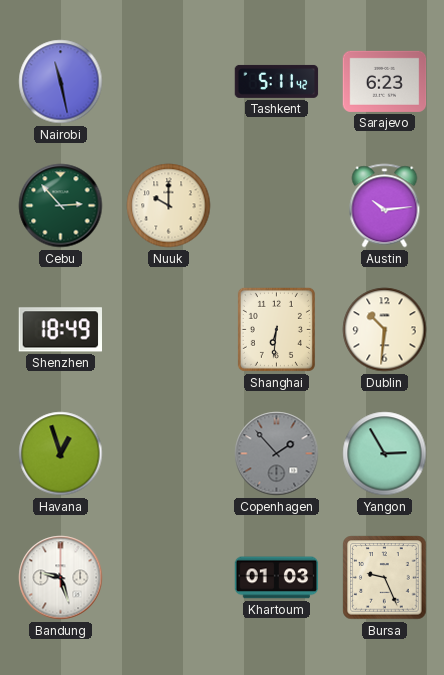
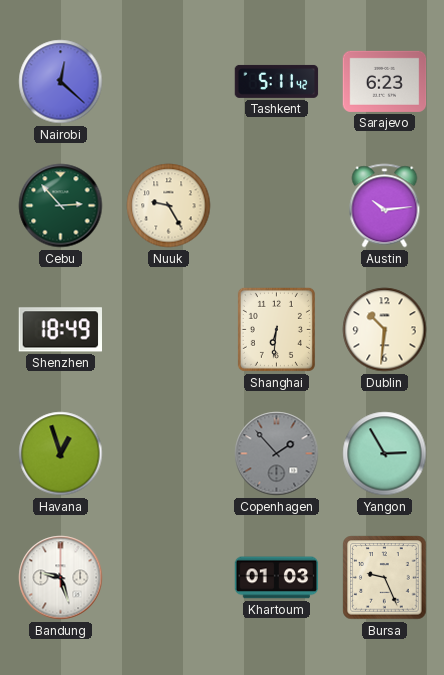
Nairobi: 11:28 -> 12:22 (61, 82)
Nuuk: 10:00 -> 9:25 (169, 206)
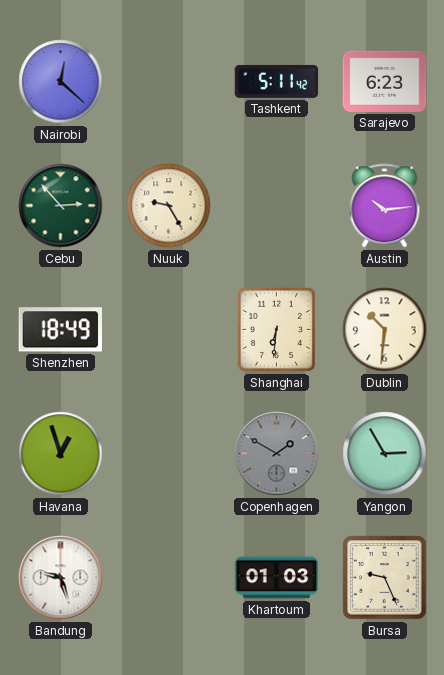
Copenhagen: 1:53 -> 1:50 (277, 454)
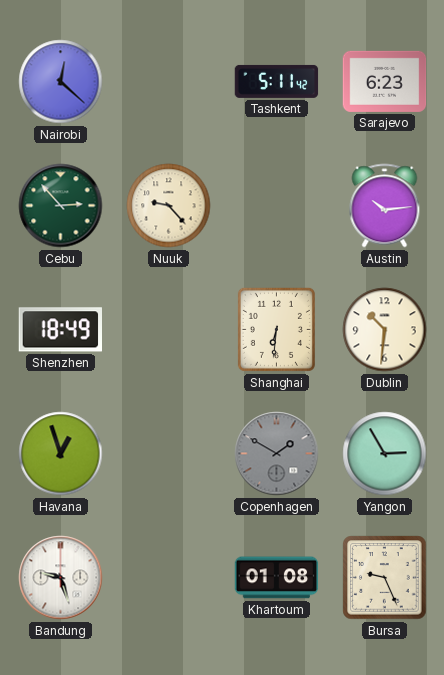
Nuuk: 9:25 -> 9:23 (169, 206)
Khartoum: 01:03 -> 01:08 (277, 578)
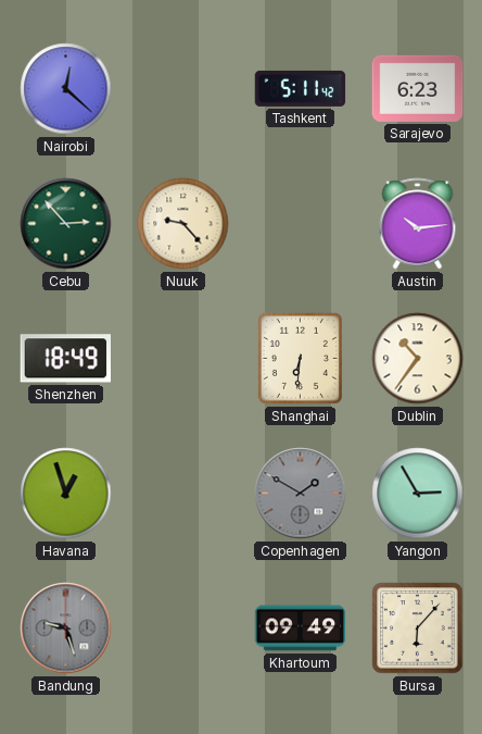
Dublin: 10:31 -> 10:36 (418, 359)
Bandung dial: white -> grey (66, 629)
Khartoum: 01:08 -> 09:49 (301, 629)
Bursa: 9:26 -> 6:07 (418, 629)
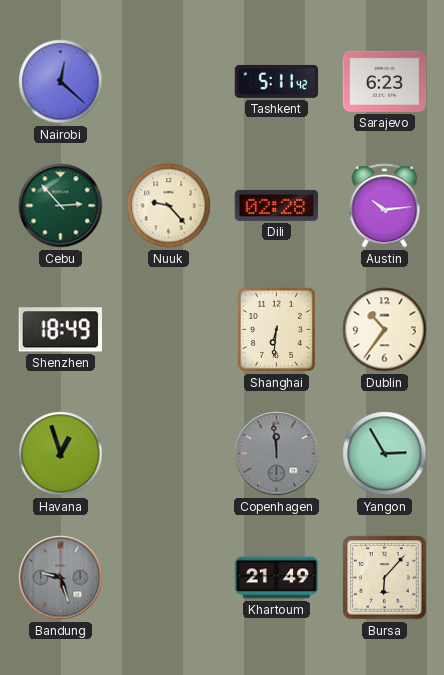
Dili: none -> 02:28 (277, 205)
Copenhagen: 1:50 -> 11:59 (277, 454)
Khartoum: 09:49 -> 21:49 (277, 578)
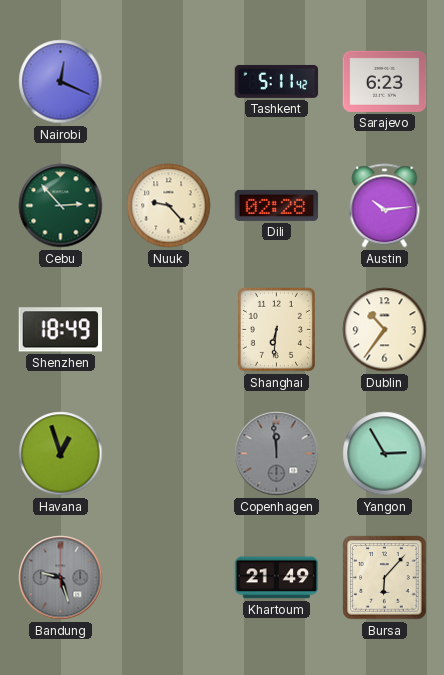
Nairobi: 12:22 -> 12:19 (61, 82)
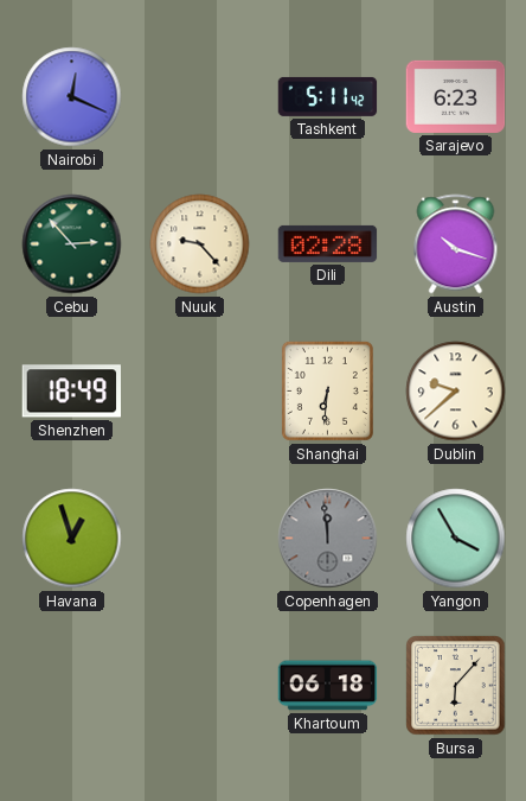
Austin: 10:14 -> 10:18 (456, 244)
Dublin: 10:36 -> 9:38 (456, 392)
Yangon: 2:55 -> 3:55 (456, 539)
Bandung: 9:27 -> none (61, 578)
Khartoum: 21:49 -> 06:18 (328, 686)
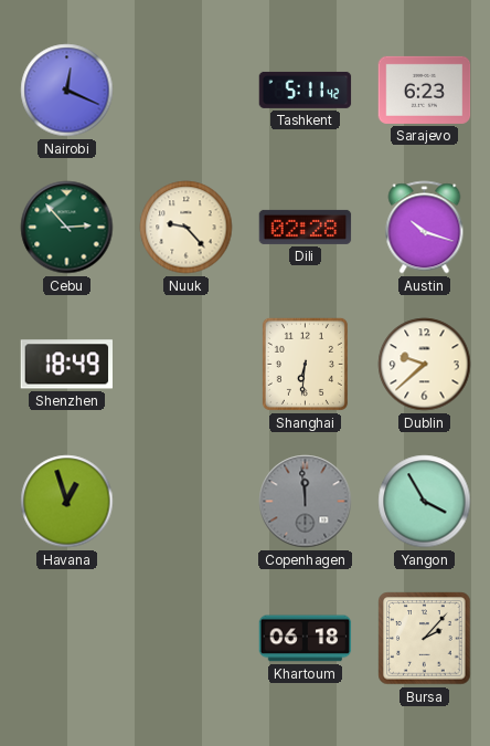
Bursa: 6:07 -> 2:07 (425, 639)
